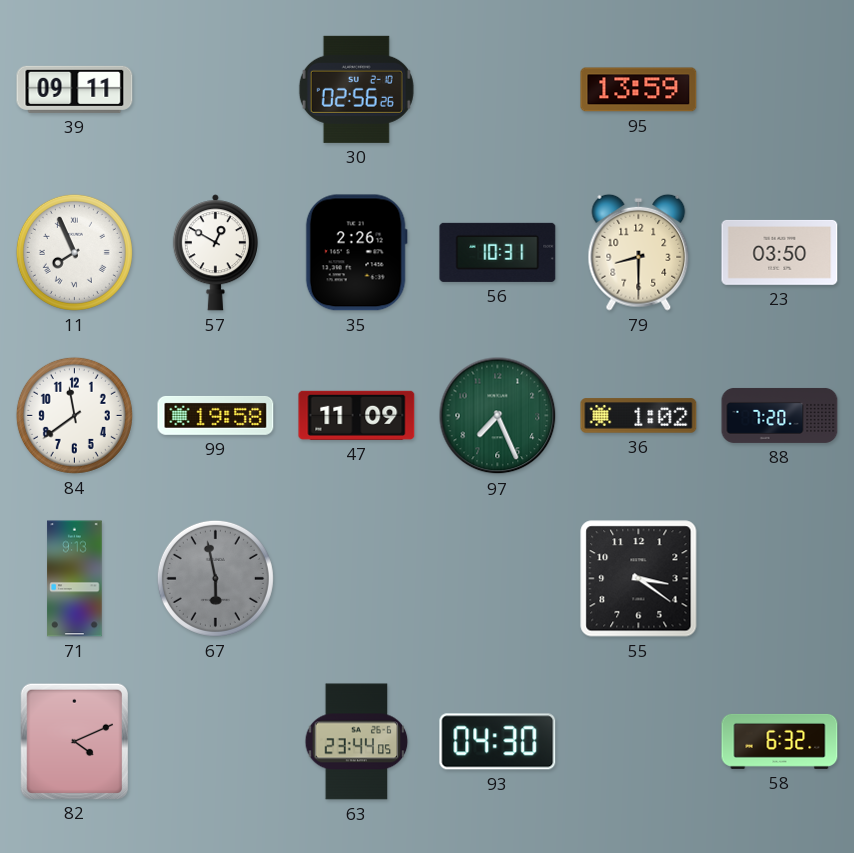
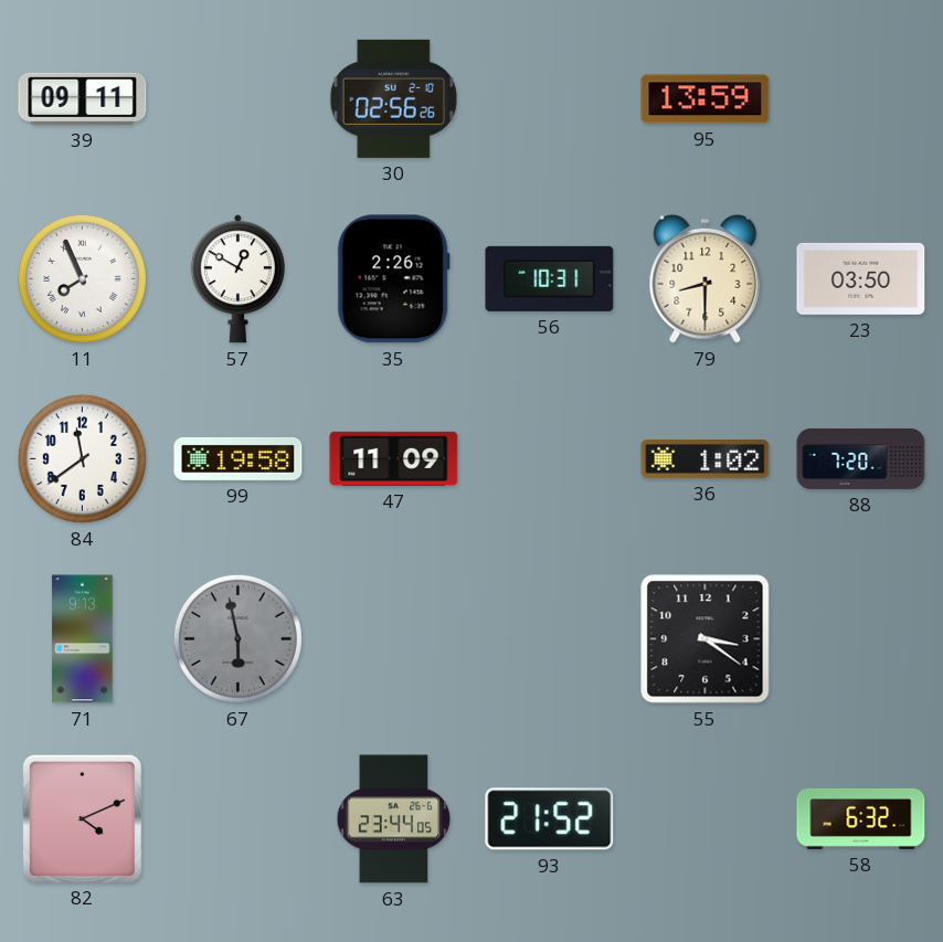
97: 7:26 -> none (498, 416)
93: 04:30 -> 21:52 (550, 819)
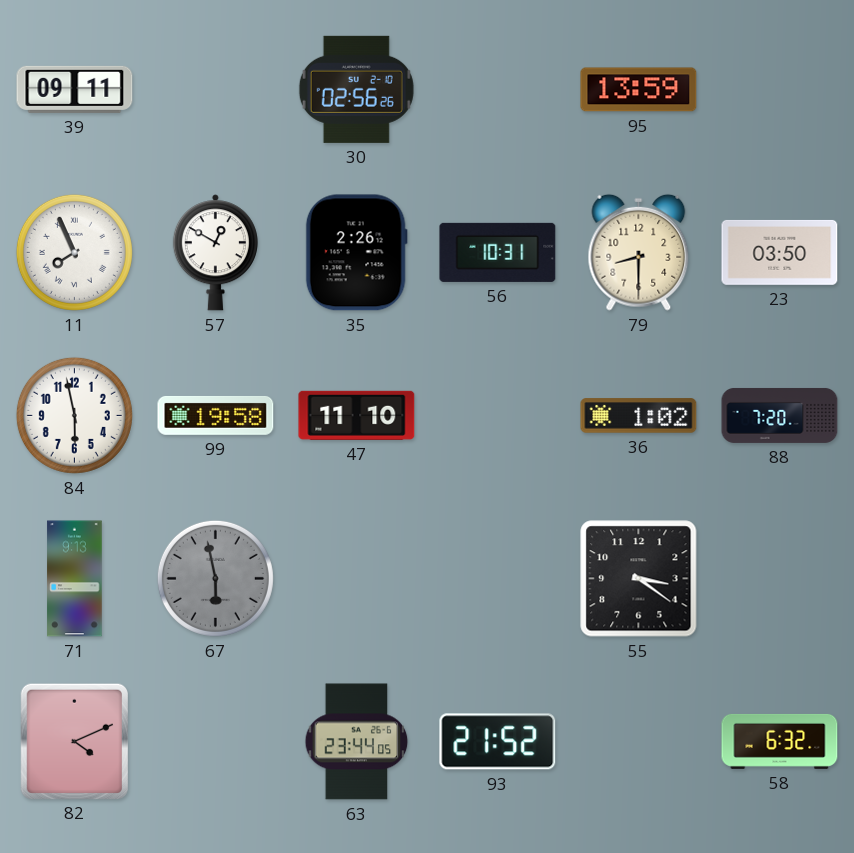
84: 11:39 -> 5:58 (74, 415)
47: 11:09 -> 11:10 (357, 415)
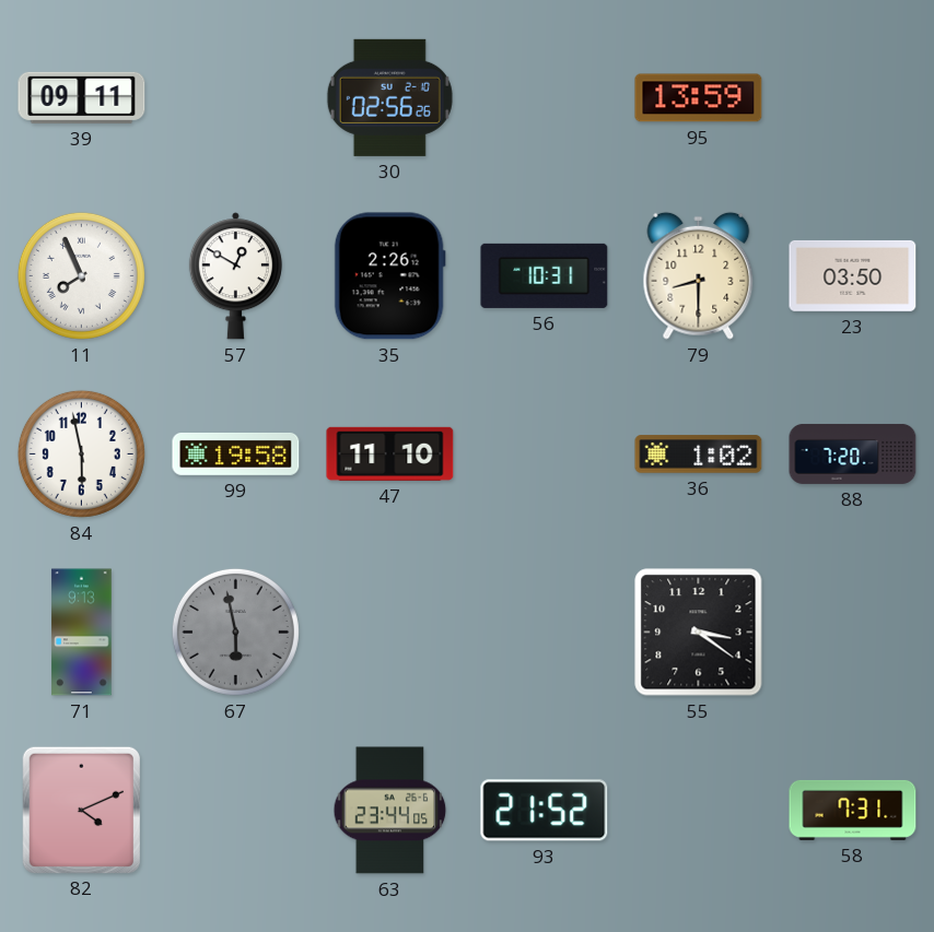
58: 6:32 -> 7:31 (853, 810)
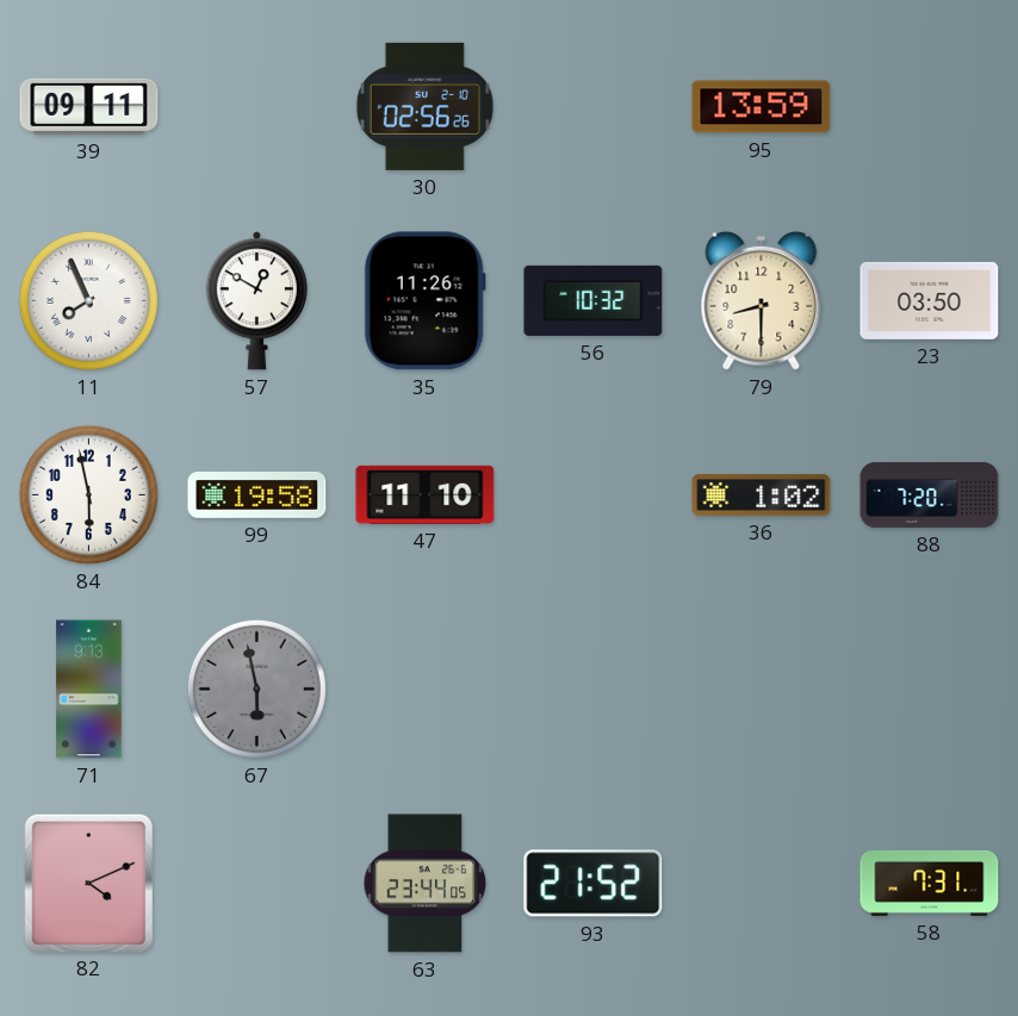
35: 2:26 -> 11:26 (424, 301)
56: 10:31 -> 10:32 (594, 300)
55: 3:21 -> none (699, 633)
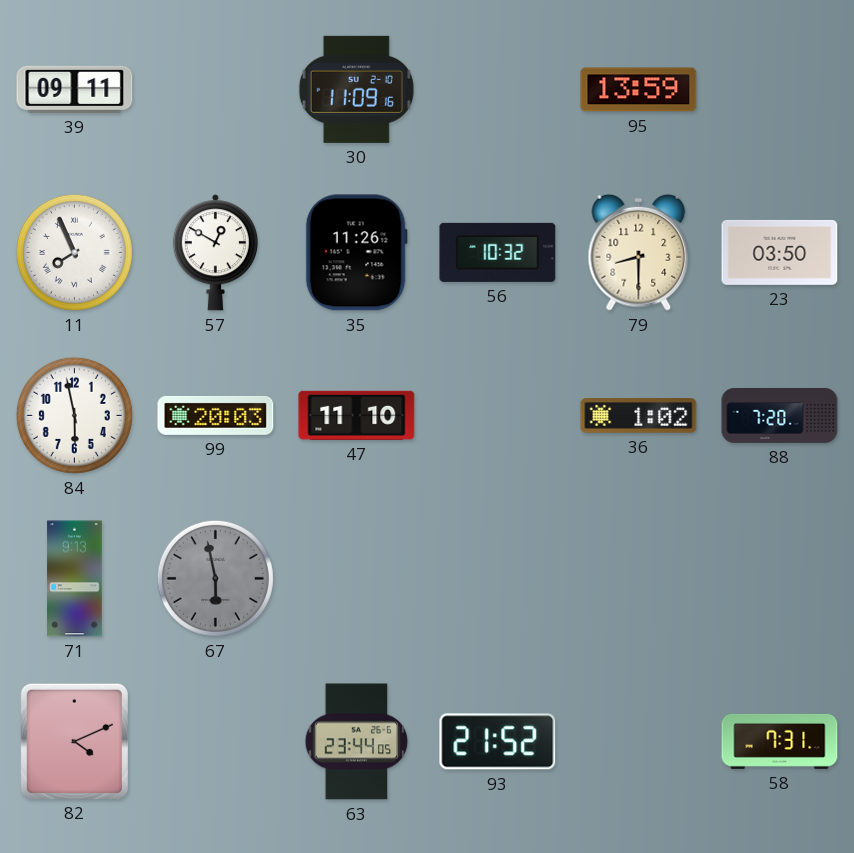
30: 02:56 -> 11:09 (356, 89)
99: 19:58 -> 20:03 (216, 415)
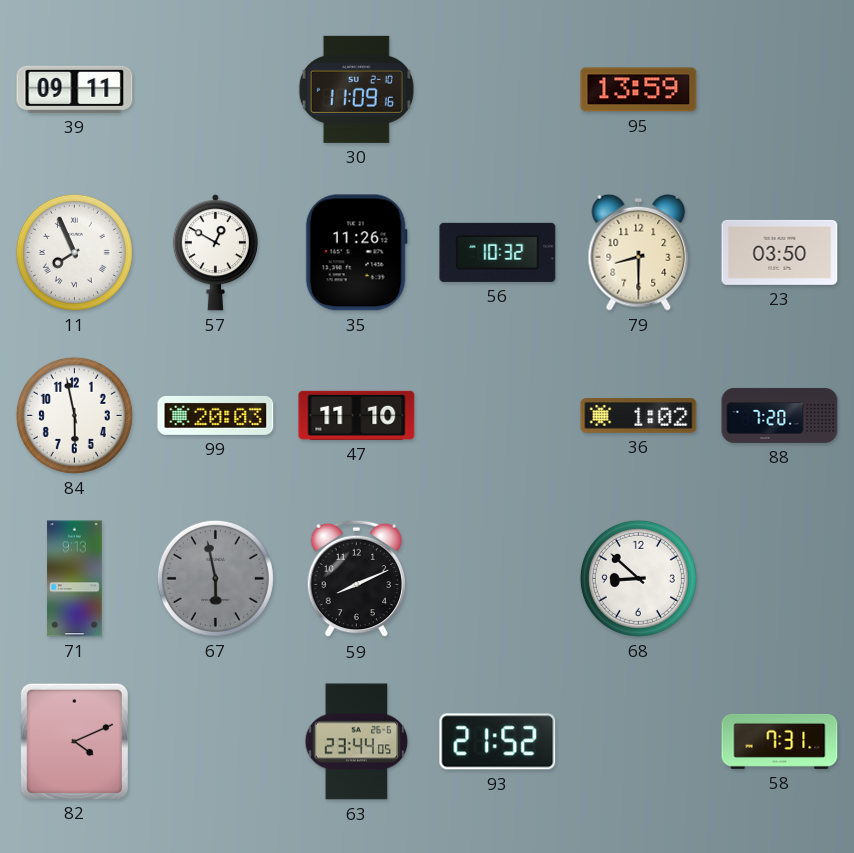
59: none -> 8:11 (357, 579)
68: none -> 8:52 (638, 578)
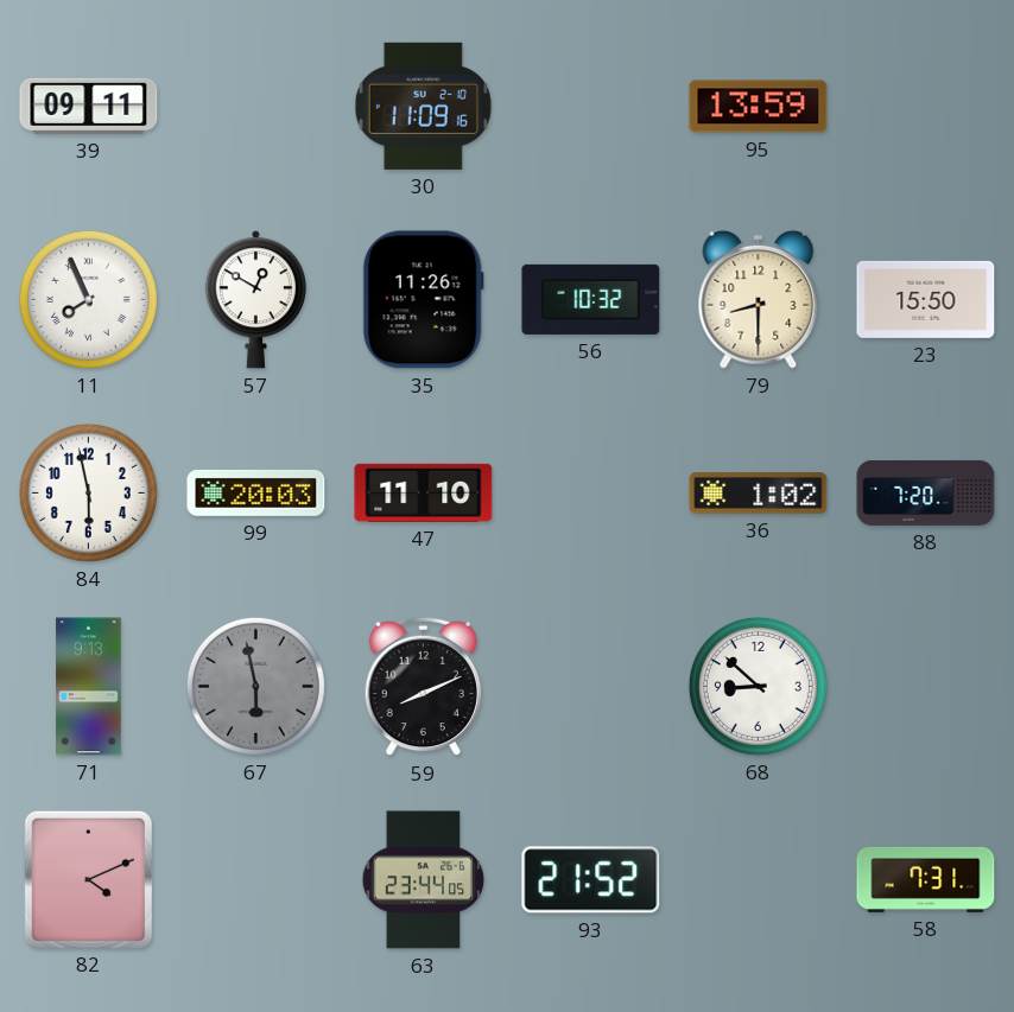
23: 03:50 -> 15:50 (926, 299)
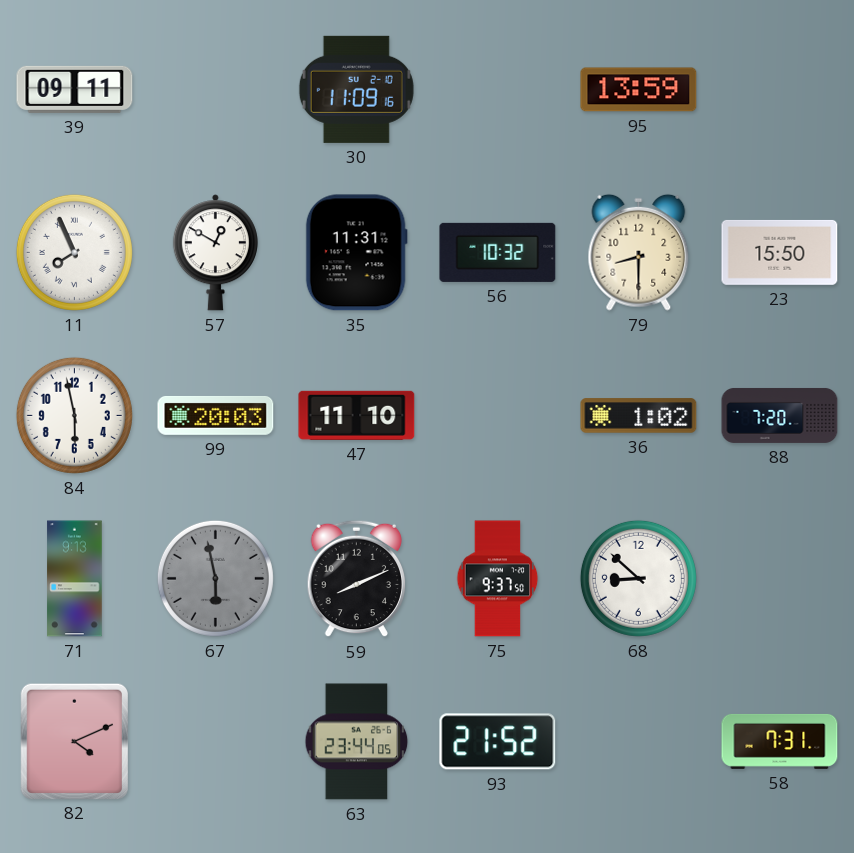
35: 11:26 -> 11:31 (356, 253)
75: none -> 9:37 (498, 579)
